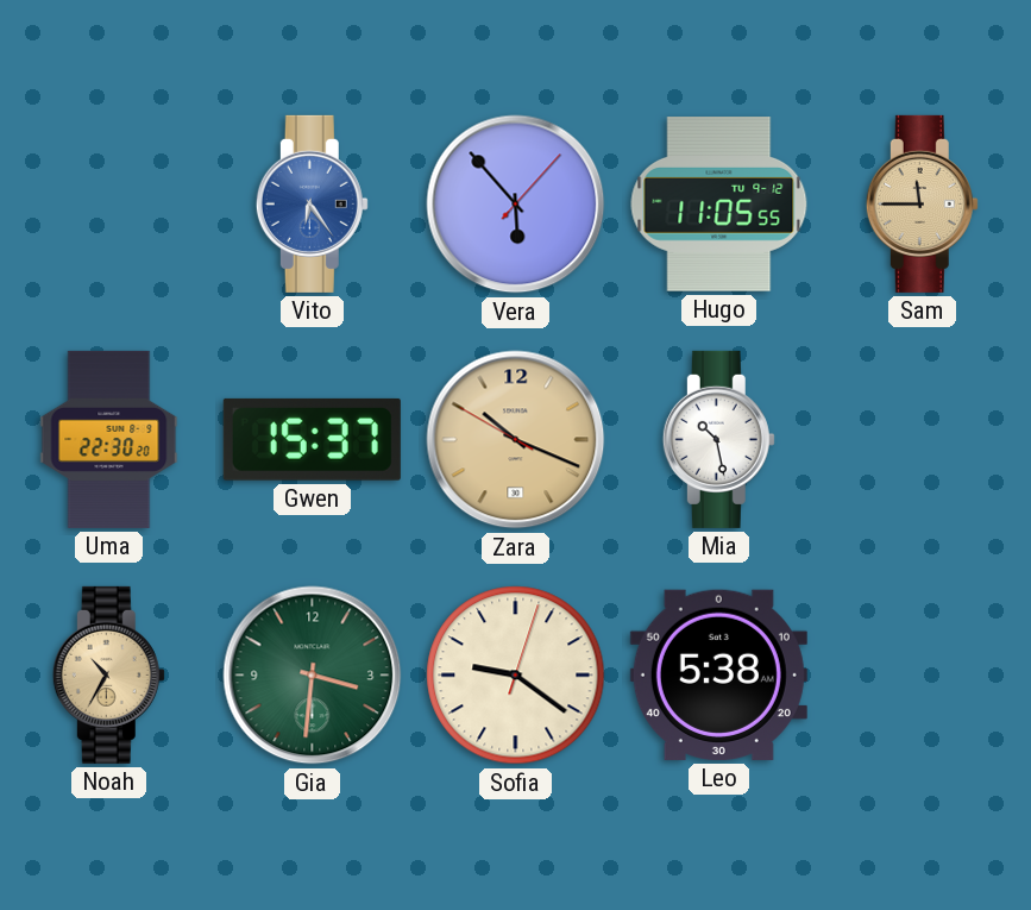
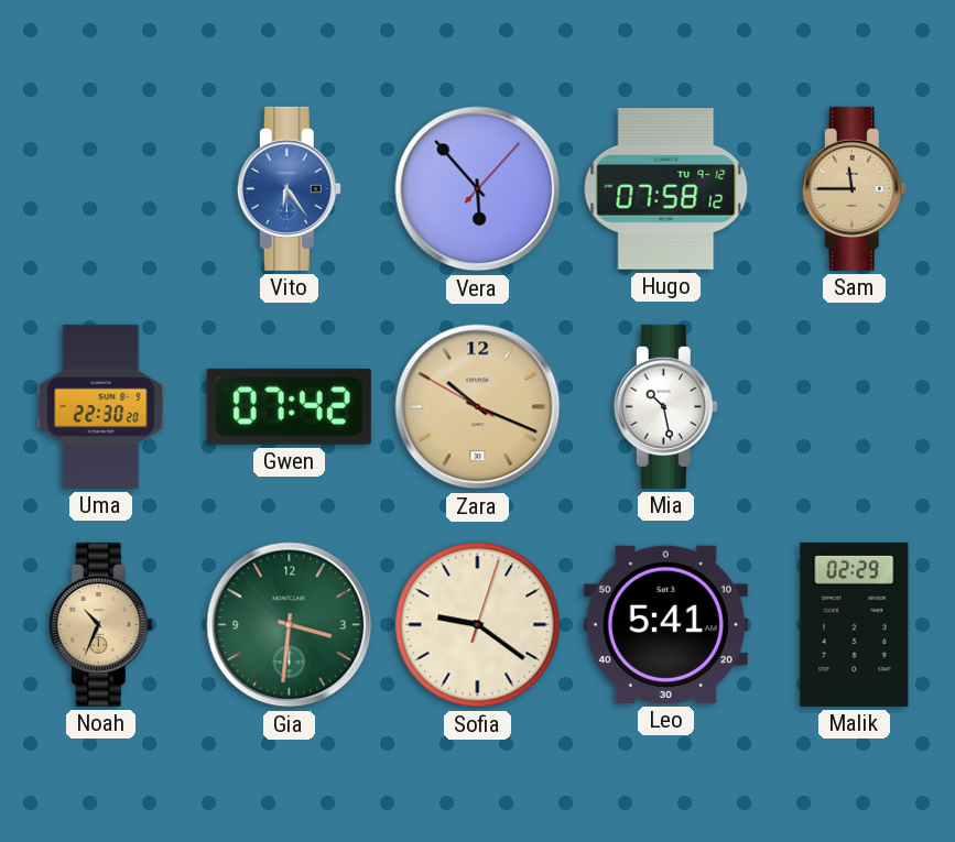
Hugo: 11:05 -> 07:58 (666, 189)
Gwen: 15:37 -> 07:42 (289, 406)
Noah: 10:35 -> 10:34 (100, 624)
Leo: 5:38 -> 5:41 (665, 624)
Malik: none -> 02:29 (855, 624)
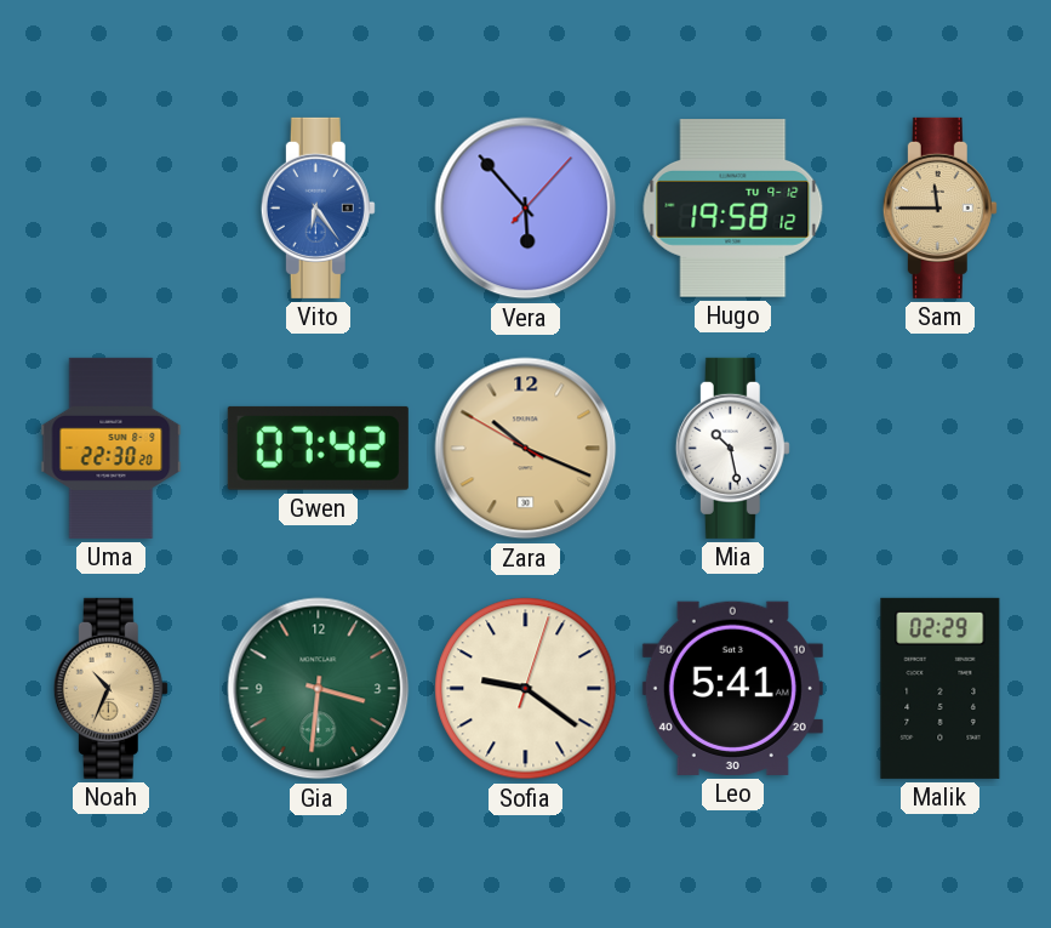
Hugo: 07:58 -> 19:58 (733, 209)
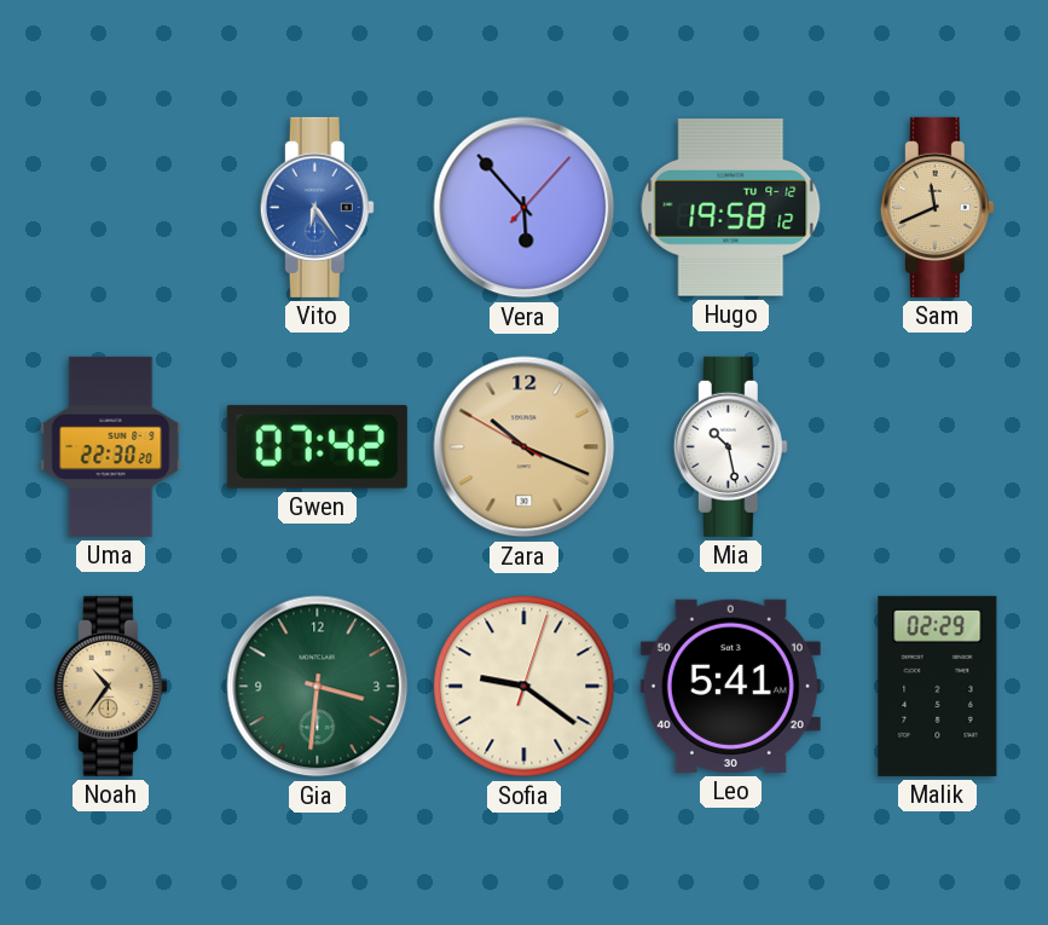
Sam: 11:45 -> 11:41 (937, 207)
Noah: 10:34 -> 10:36 (110, 686)
